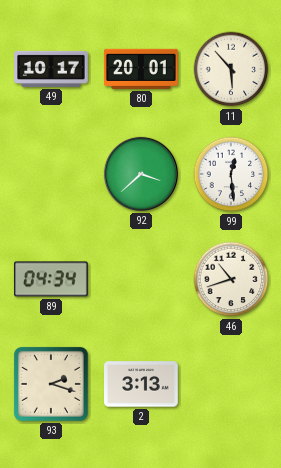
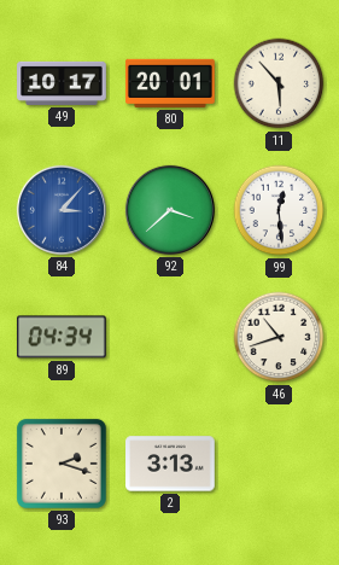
84: none -> 3:07 (62, 210)
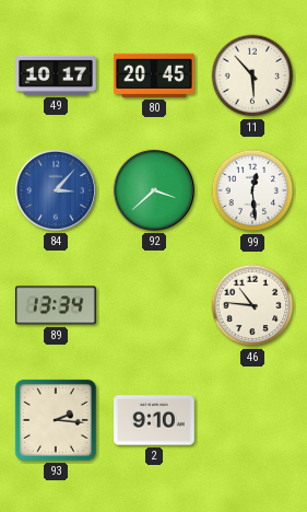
80: 20:01 -> 20:45 (155, 75)
89: 04:34 -> 13:34 (56, 305)
46: 10:42 -> 10:46 (252, 305)
93: 2:18 -> 2:16 (56, 420)
2: 3:13 -> 9:10 (155, 420)
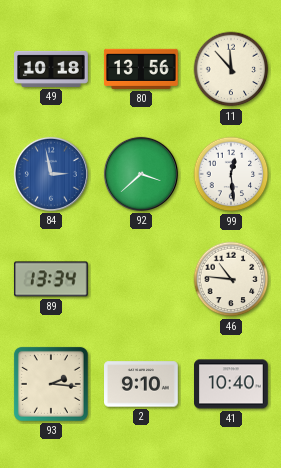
49: 10:17 -> 10:18 (51, 69)
80: 20:45 -> 13:56 (142, 69)
11: 5:53 -> 11:53 (231, 69)
84: 3:07 -> 2:58 (51, 174)
41: none -> 10:40 (232, 384)
